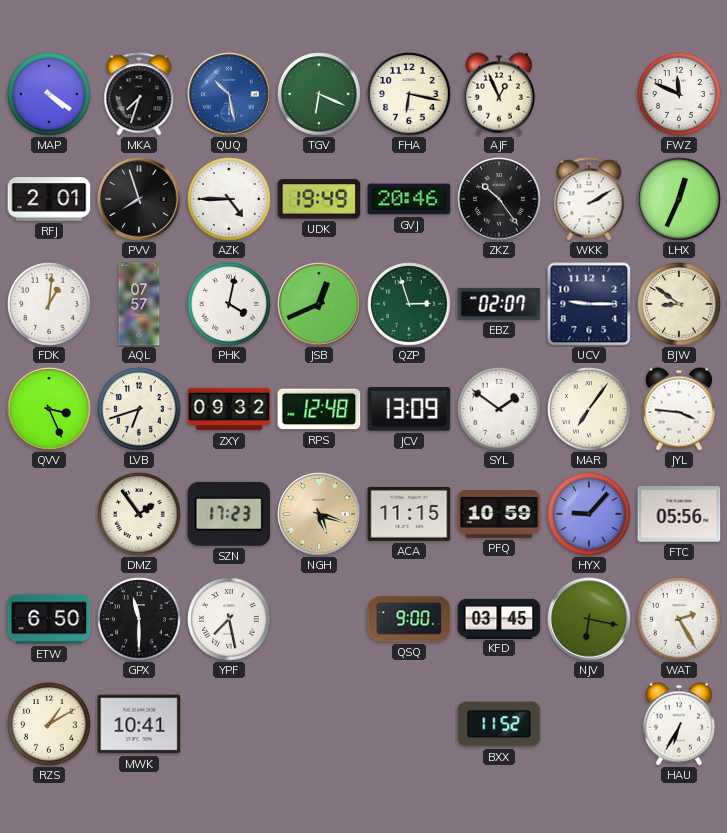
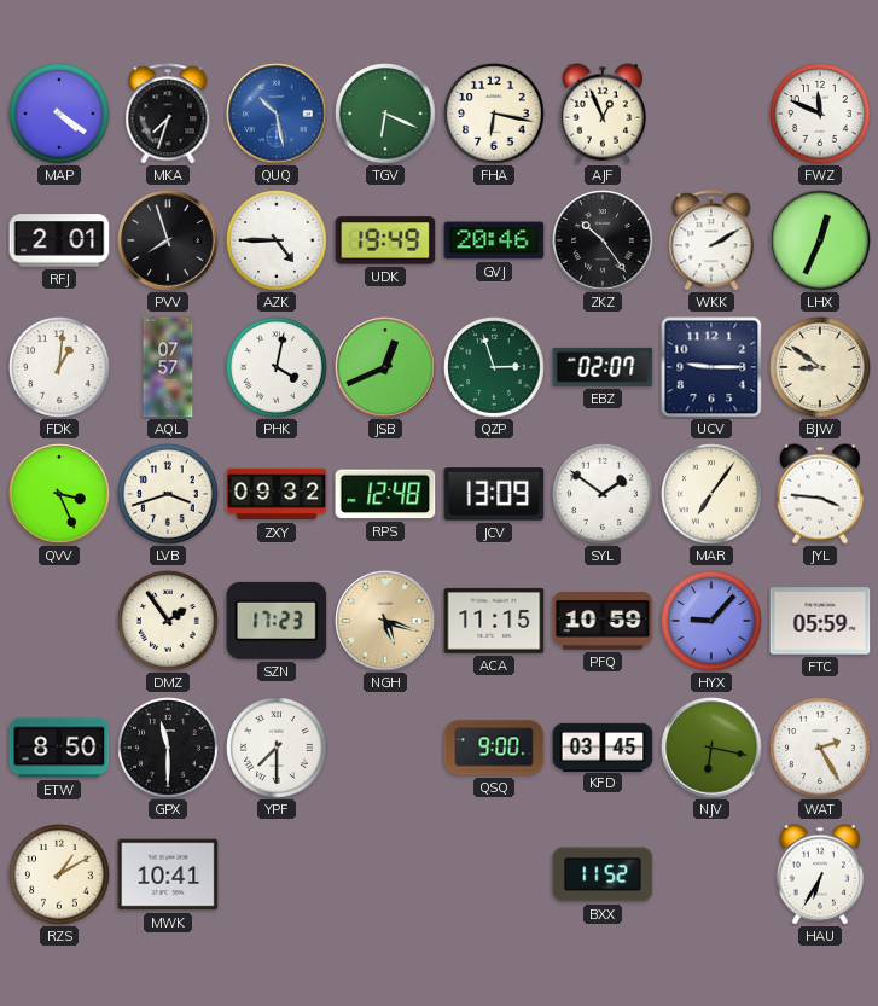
LVB: 6:42 -> 3:42 (168, 494)
FTC: 05:56 -> 05:59 (820, 621)
ETW: 6:50 -> 8:50 (59, 748)
YPF: 7:28 -> 7:30 (277, 748)
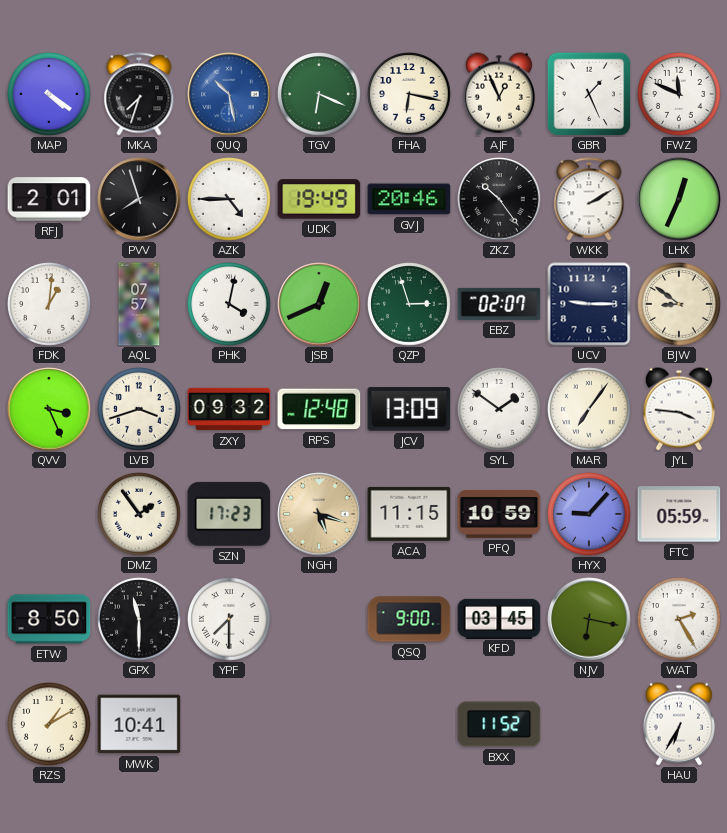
GBR: none -> 1:26 (589, 94)
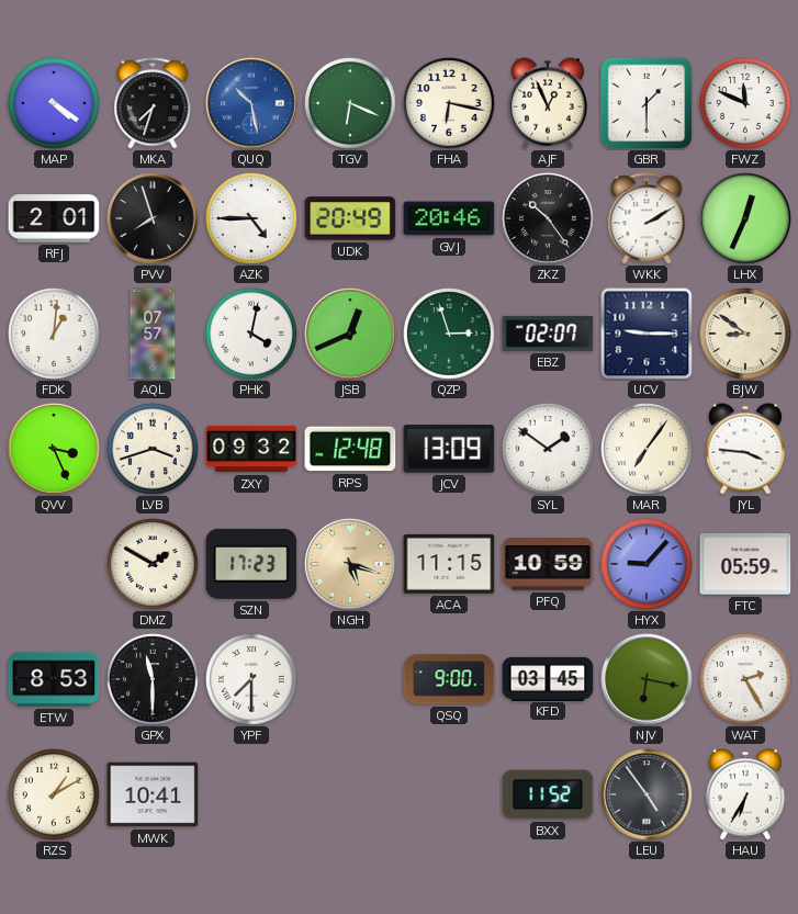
GBR: 1:26 -> 1:30 (647, 103)
UDK: 19:49 -> 20:49 (350, 218)
DMZ: 1:54 -> 1:50 (153, 564)
ETW: 8:50 -> 8:53 (54, 679)
LEU: none -> 4:54 (647, 794)
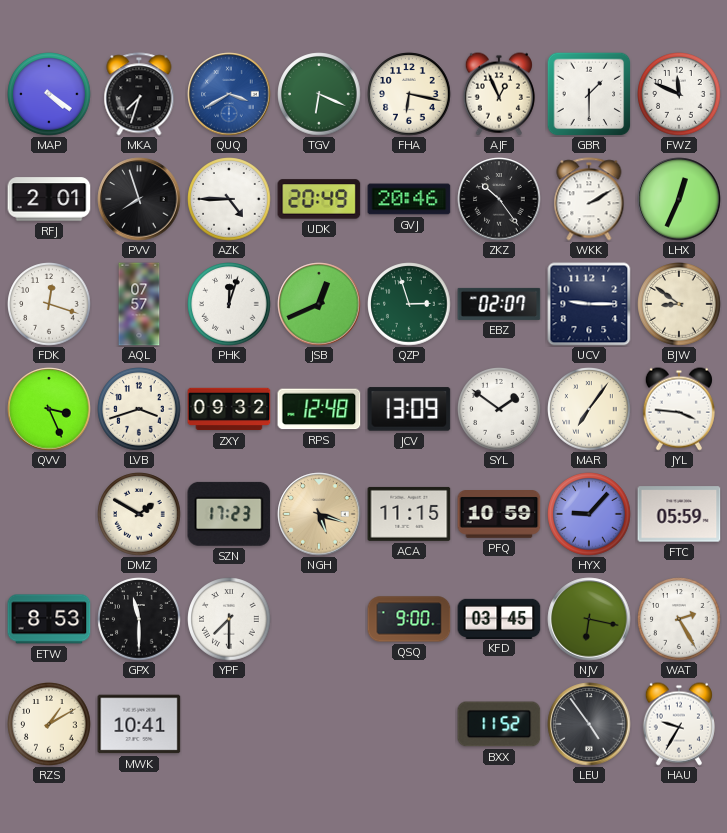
QUQ: 10:28 -> 3:40 (229, 94)
FDK: 1:01 -> 12:18 (49, 304)
PHK: 4:02 -> 12:03 (229, 304)
HAU: 6:35 -> 9:35 (679, 724)
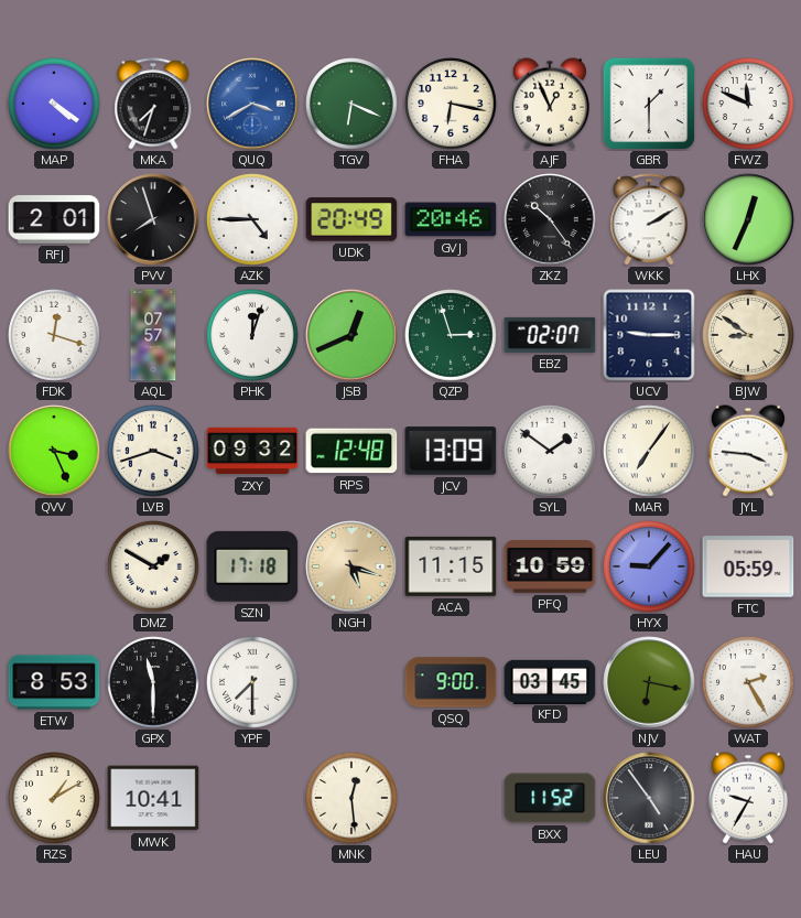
SZN: 17:23 -> 17:18 (252, 566)
MNK: none -> 12:29 (351, 798)
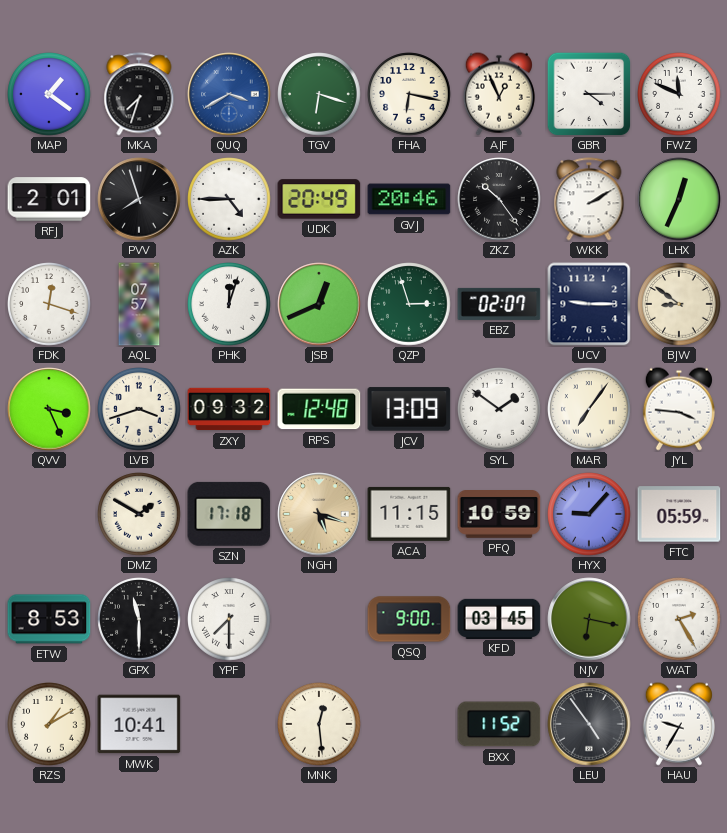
MAP: 4:21 -> 1:21 (49, 94)
TGV: 6:19 -> 6:18 (319, 94)
GBR: 1:30 -> 4:15 (589, 94)
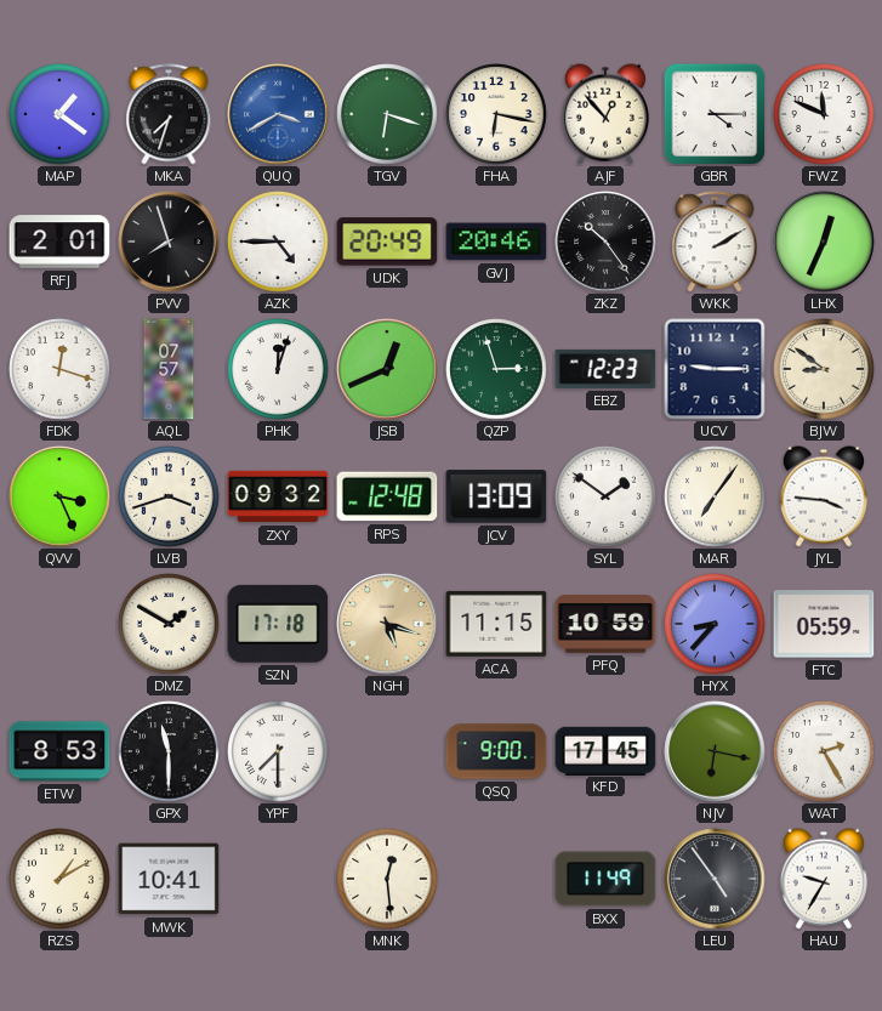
AJF: 12:56 -> 12:53 (605, 114)
EBZ: 02:07 -> 12:23 (605, 369)
HYX: 9:07 -> 8:37 (715, 624)
KFD: 03:45 -> 17:45 (605, 750)
BXX: 11:52 -> 11:49 (605, 879)
